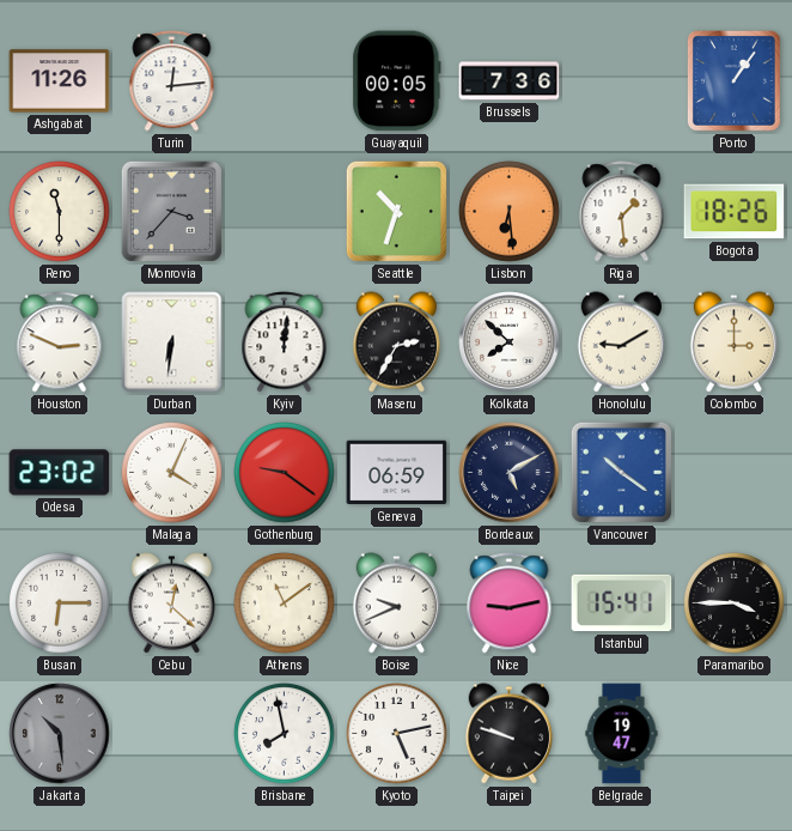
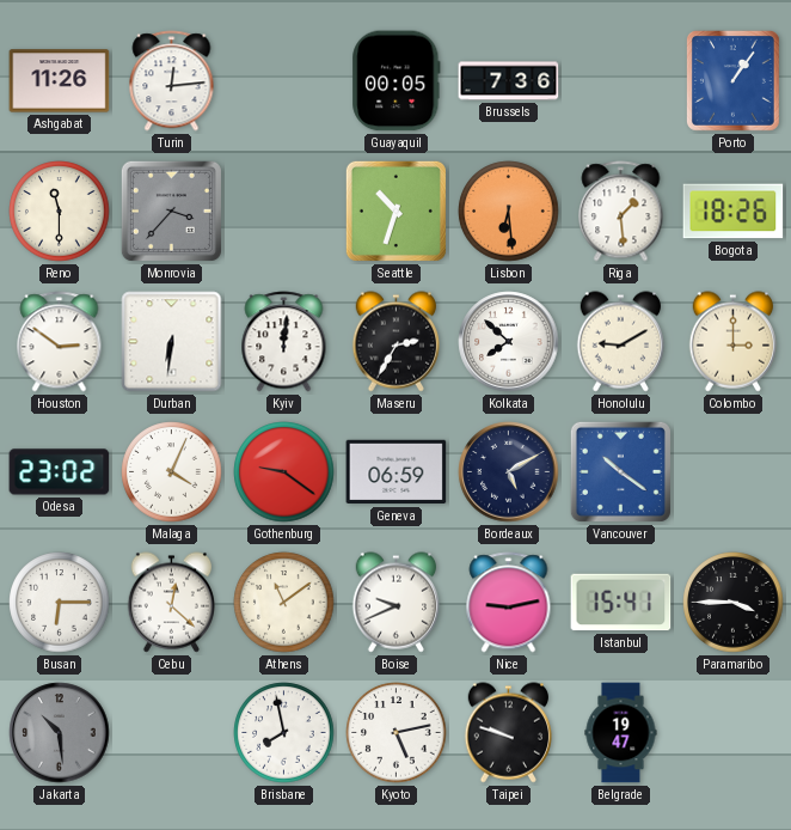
Houston: 2:49 -> 2:51 (60, 342)
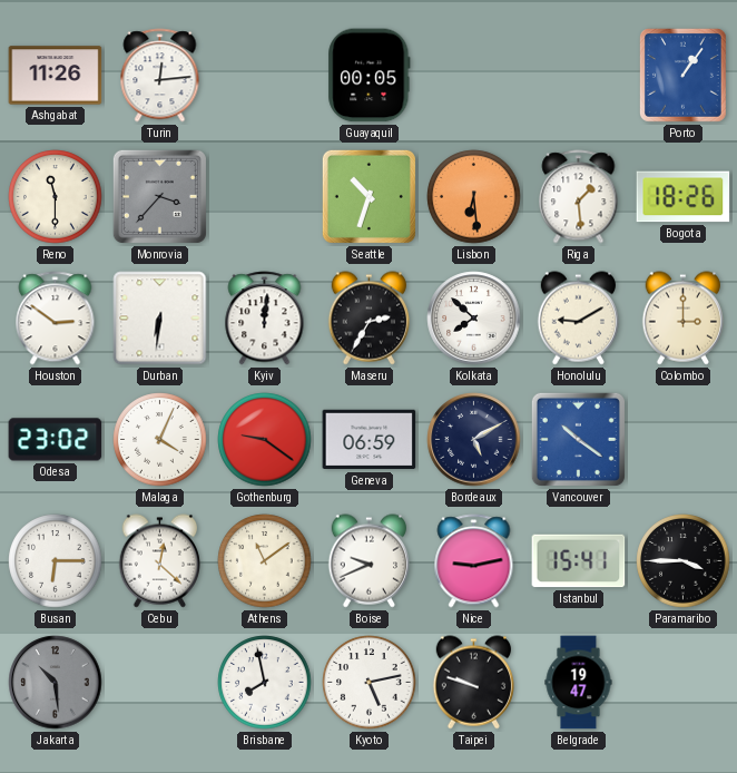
Brussels: 7:36 -> none (509, 81)
